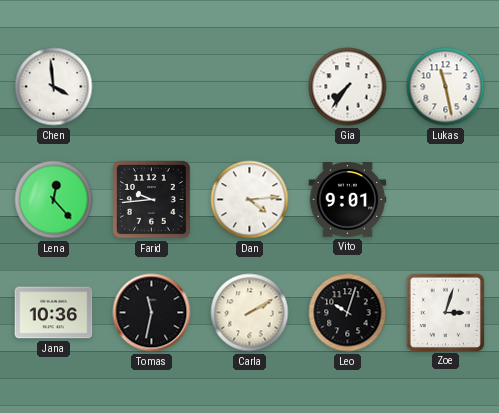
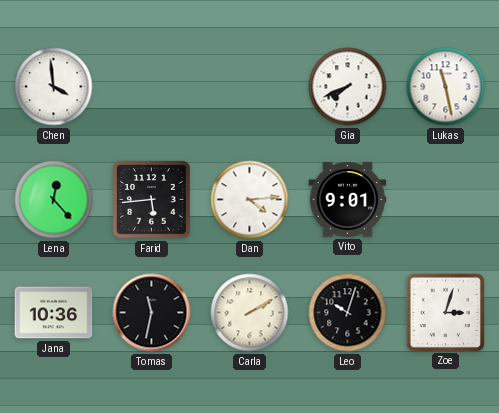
Gia: 7:36 -> 7:41 (348, 87)
Farid: 9:44 -> 5:44 (152, 200)
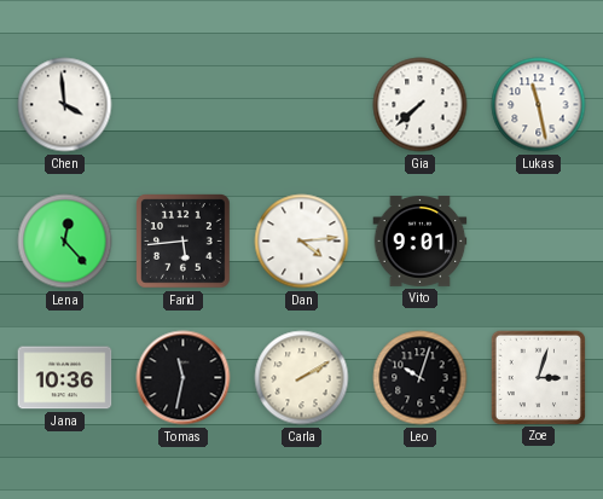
Gia: 7:41 -> 7:38 (421, 105)
